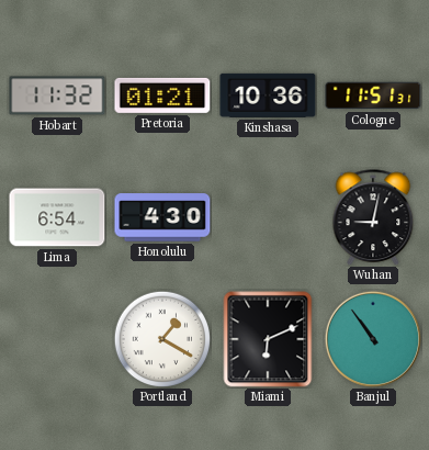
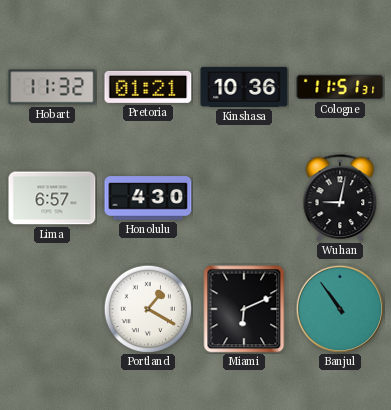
Lima: 6:54 -> 6:57 (52, 198)
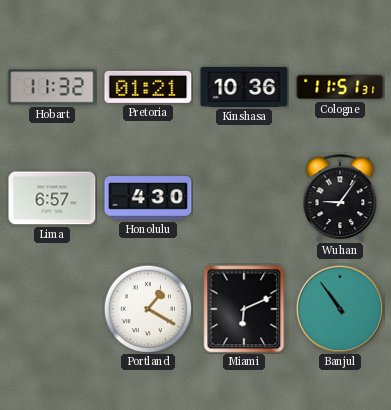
Wuhan: 9:02 -> 9:06 (340, 198)
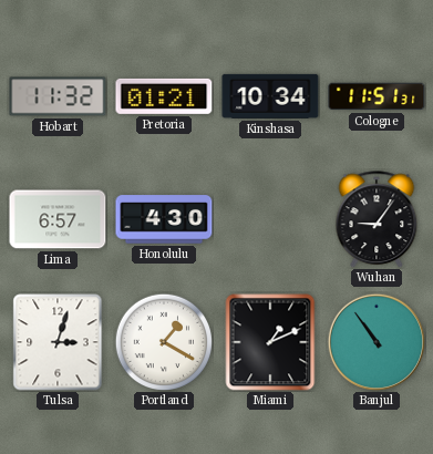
Kinshasa: 10:36 -> 10:34 (270, 96)
Tulsa: none -> 3:03 (58, 342)
Miami: 6:11 -> 1:11 (270, 342)
